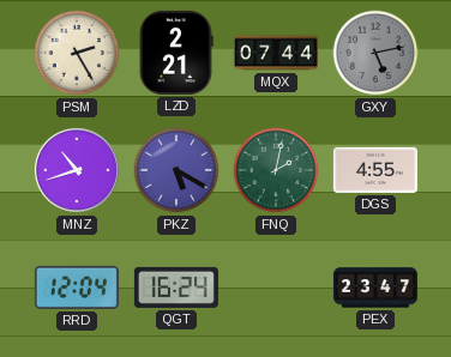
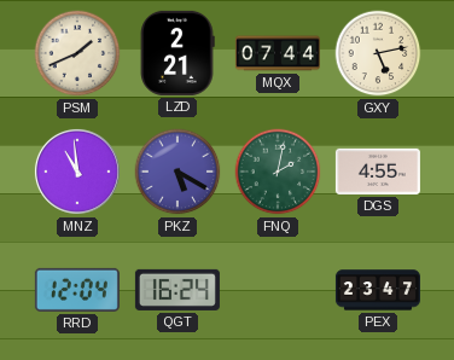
PSM: 2:25 -> 1:41 (77, 53)
GXY dial: grey -> cream (378, 53)
MNZ: 10:42 -> 10:59 (77, 172)
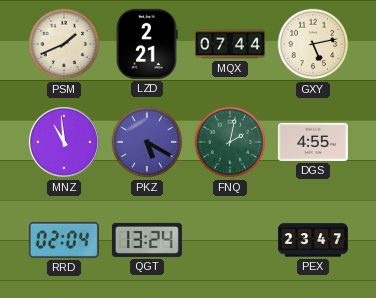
RRD: 12:04 -> 02:04 (64, 240)
QGT: 16:24 -> 13:24 (147, 240)
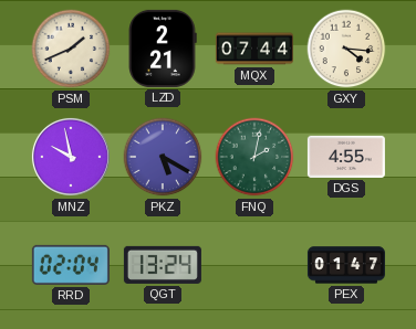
GXY: 5:13 -> 4:16 (346, 49)
MNZ: 10:59 -> 9:58 (71, 157)
PEX: 23:47 -> 01:47 (346, 265)
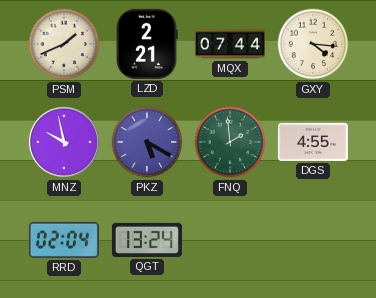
FNQ: 2:02 -> 1:59 (230, 142)
PEX: 01:47 -> none (346, 265)
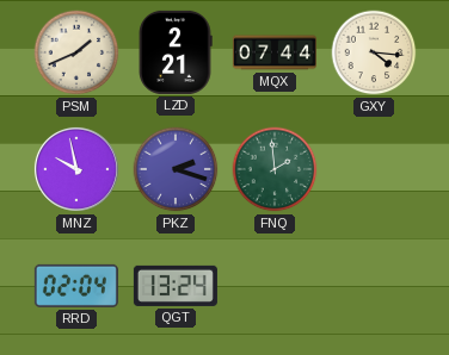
PKZ: 5:20 -> 2:18 (176, 169)
DGS: 4:55 -> none (313, 142)
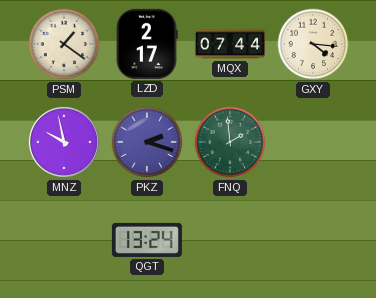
PSM: 1:41 -> 1:21 (64, 44)
LZD: 2:21 -> 2:17 (147, 44)
RRD: 02:04 -> none (76, 286)
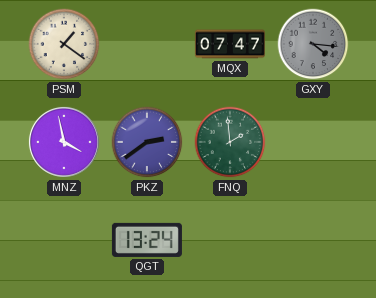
LZD: 2:17 -> none (147, 44)
MQX: 07:44 -> 07:47 (230, 44)
GXY dial: cream -> grey (313, 44)
MNZ: 9:58 -> 3:58 (64, 142)
PKZ: 2:18 -> 2:39 (147, 142)
